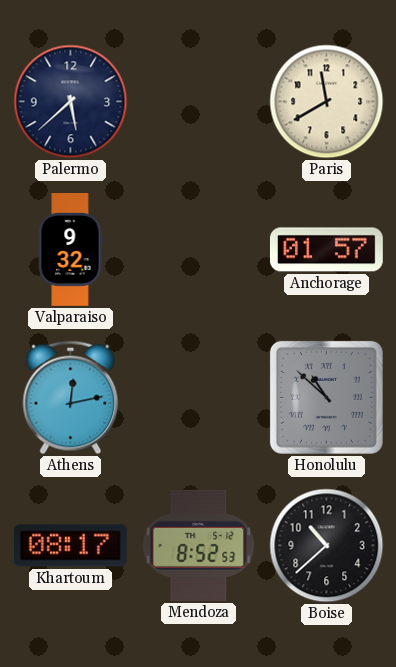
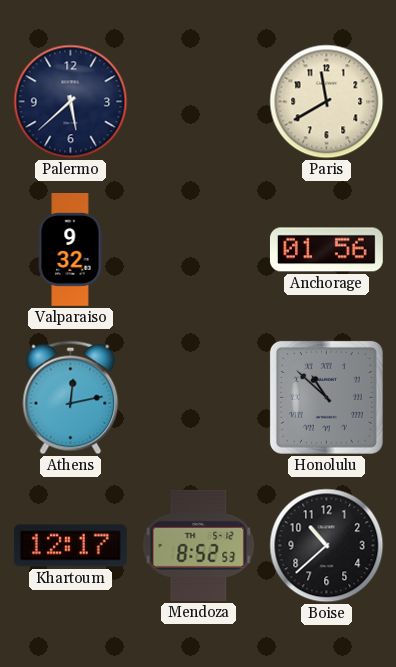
Anchorage: 01:57 -> 01:56 (326, 250)
Khartoum: 08:17 -> 12:17 (70, 546)
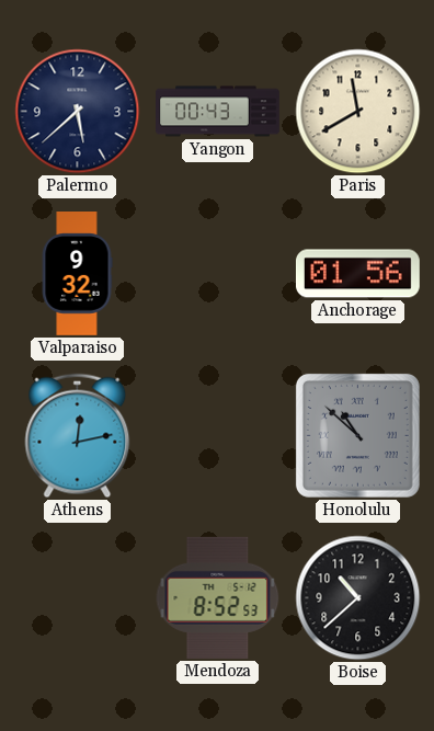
Yangon: none -> 00:43 (218, 112)
Khartoum: 12:17 -> none (70, 546)
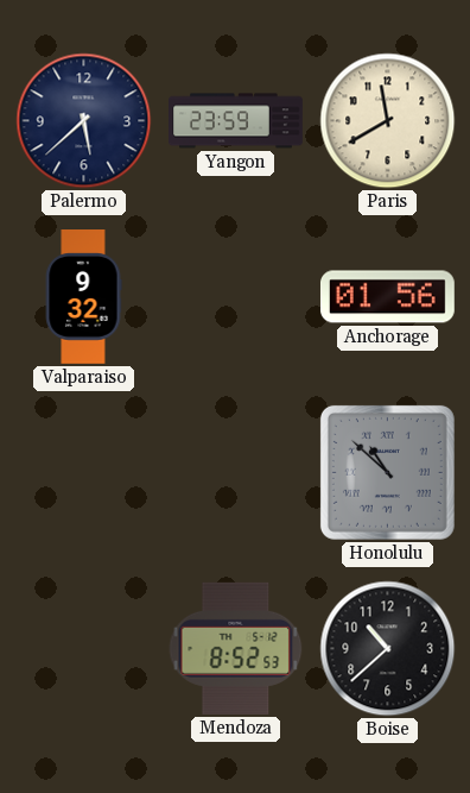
Yangon: 00:43 -> 23:59 (236, 121)
Athens: 12:13 -> none (78, 436)
